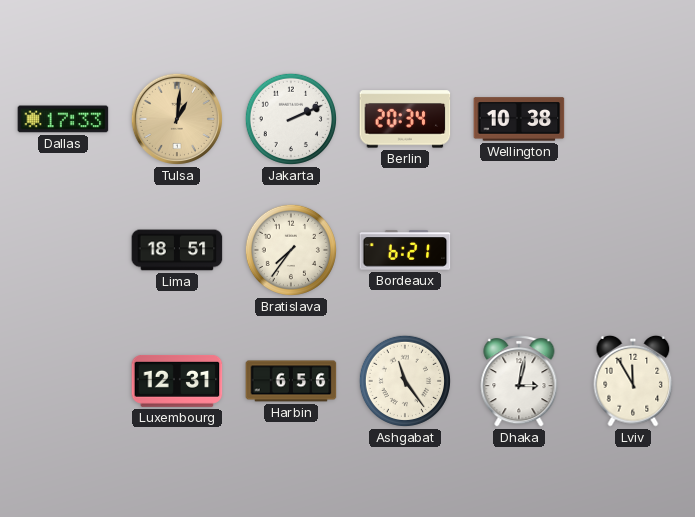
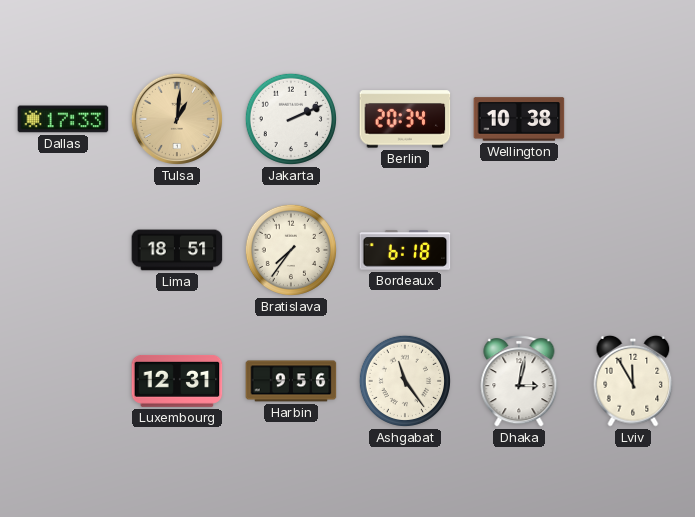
Bordeaux: 6:21 -> 6:18 (405, 250)
Harbin: 6:56 -> 9:56 (291, 381)
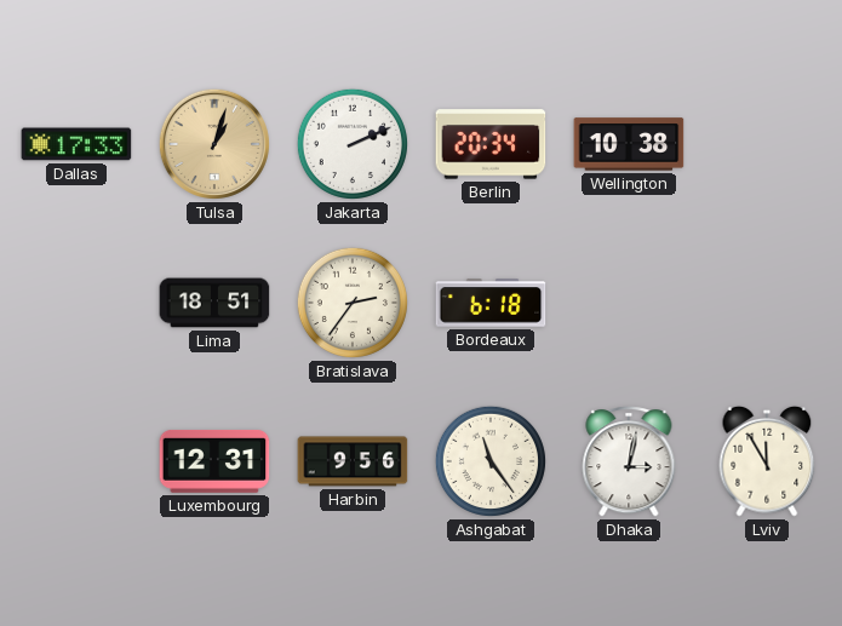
Tulsa: 1:01 -> 1:03 (214, 144)
Bratislava: 7:36 -> 2:36 (353, 303)
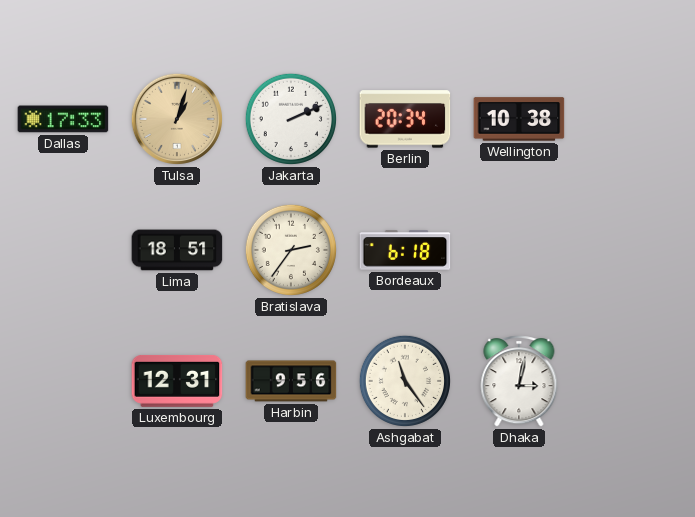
Lviv: 11:55 -> none (767, 461)
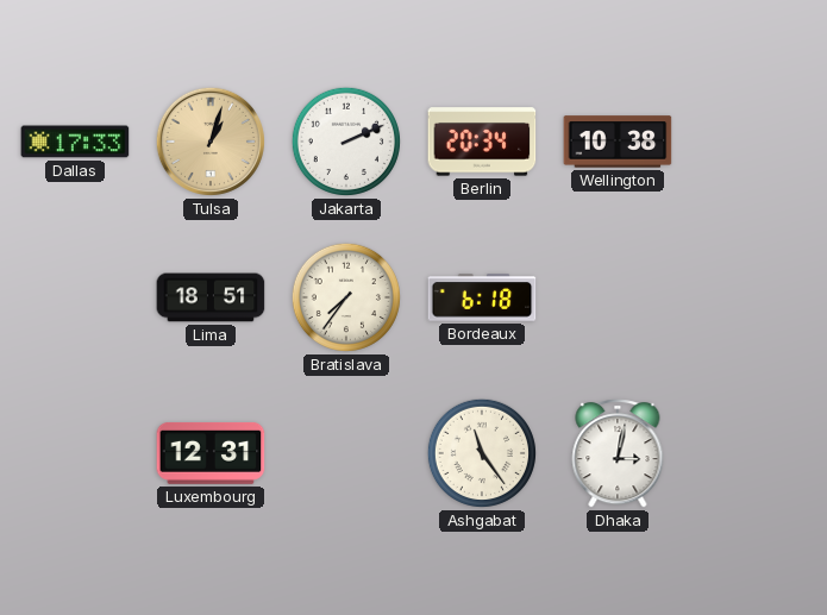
Bratislava: 2:36 -> 7:36 (346, 297)
Harbin: 9:56 -> none (291, 381)
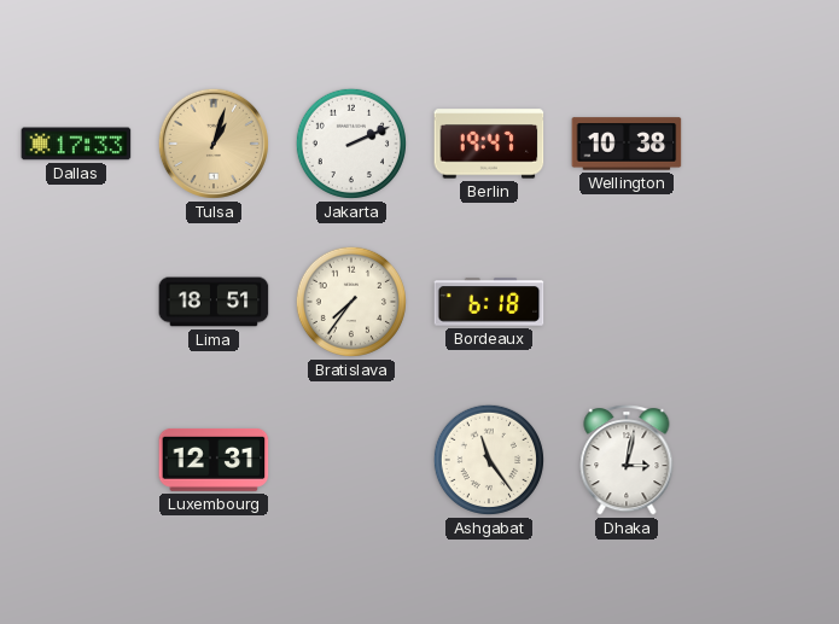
Berlin: 20:34 -> 19:47 (489, 144)
